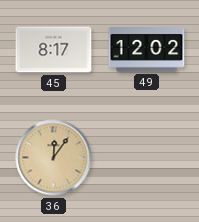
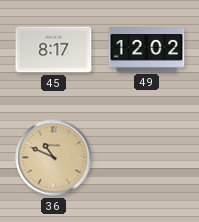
36: 12:06 -> 10:49 (54, 158)
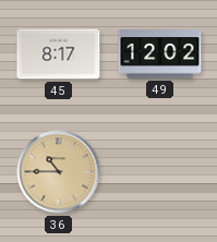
36: 10:49 -> 10:45 (59, 172)
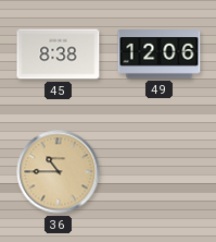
45: 8:17 -> 8:38 (59, 55)
49: 12:02 -> 12:06 (160, 55)
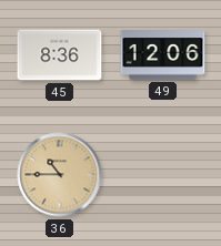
45: 8:38 -> 8:36 (60, 55)
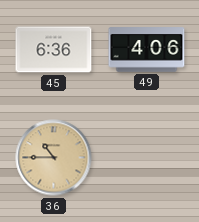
45: 8:36 -> 6:36 (54, 50)
49: 12:06 -> 4:06 (147, 50)
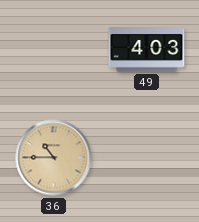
45: 6:36 -> none (54, 50)
49: 4:06 -> 4:03 (147, 50)
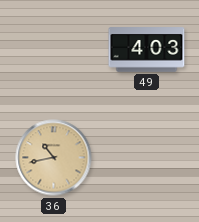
36: 10:45 -> 10:43 (54, 158)
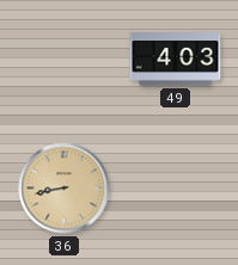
36: 10:43 -> 8:43 (65, 189)
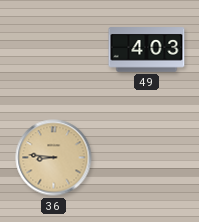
36: 8:43 -> 8:46 (54, 158)
